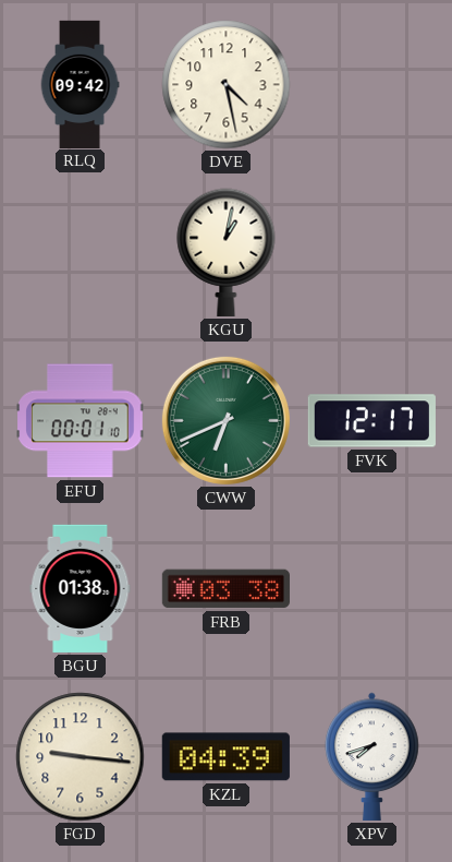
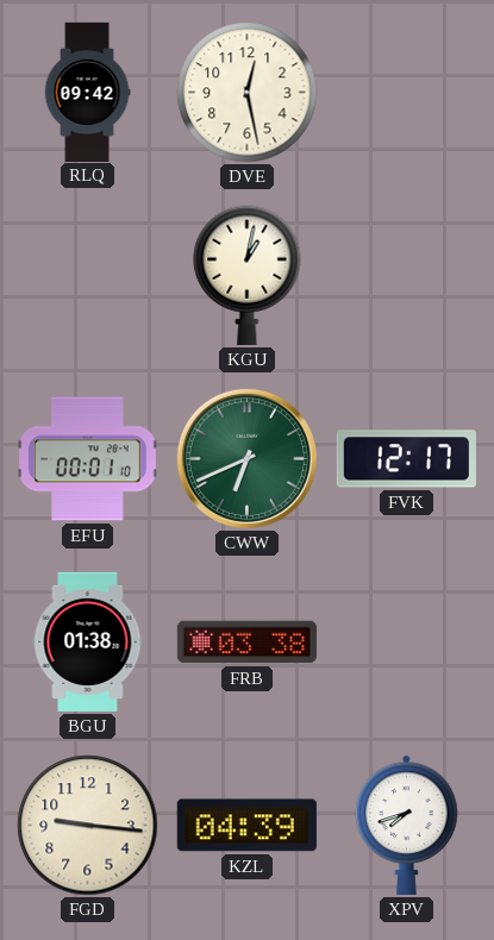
DVE: 4:28 -> 12:28 (248, 93)
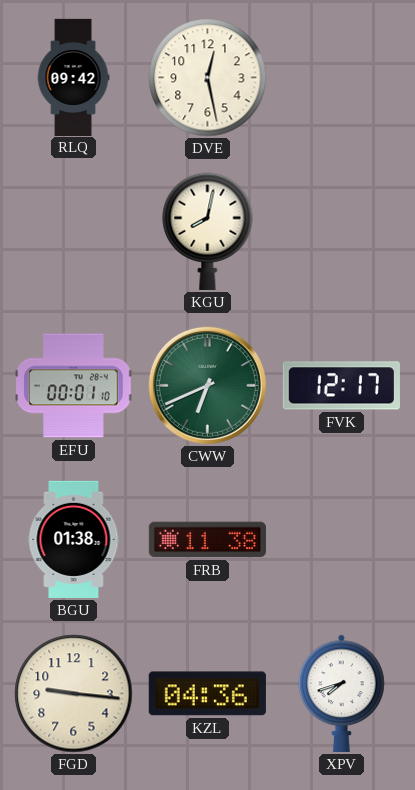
KGU: 1:02 -> 8:02 (208, 231)
FRB: 03:38 -> 11:38 (207, 540)
KZL: 04:39 -> 04:36 (207, 694)
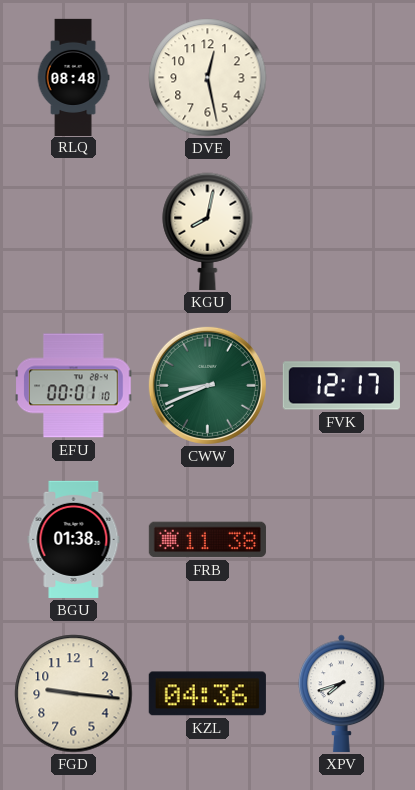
RLQ: 09:42 -> 08:48 (73, 77)
CWW: 6:41 -> 8:41 (207, 385)
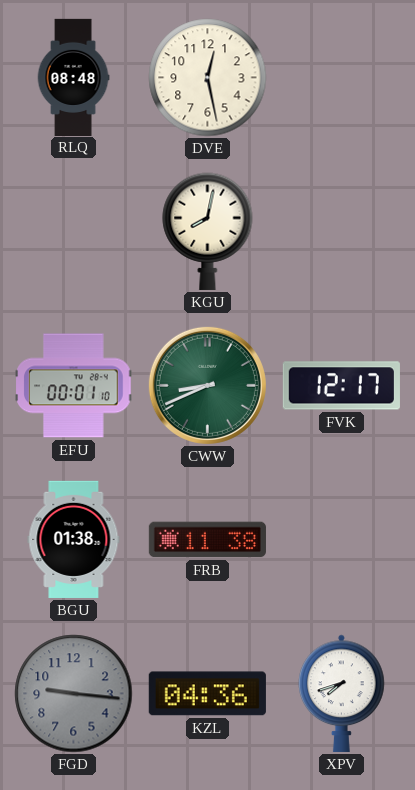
FGD dial: cream -> grey (74, 694)
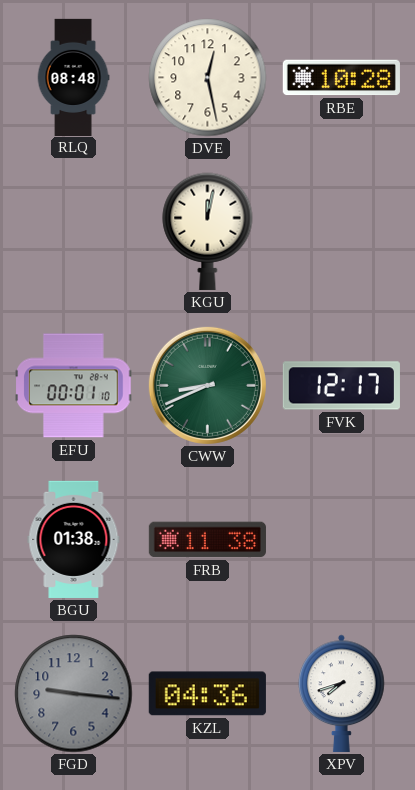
RBE: none -> 10:28 (341, 78)
KGU: 8:02 -> 12:02 (208, 231)
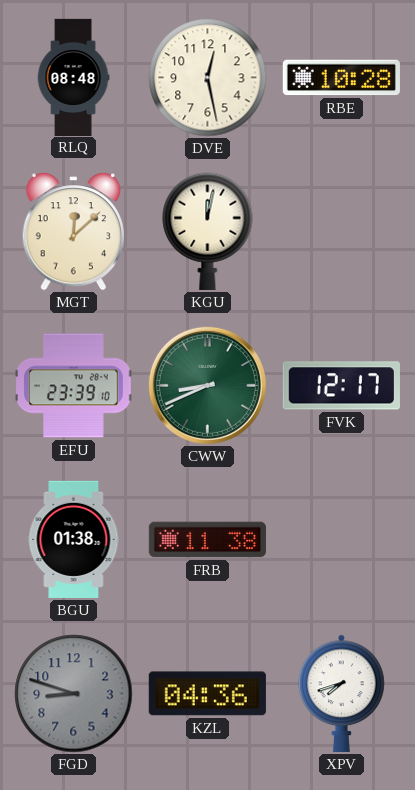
MGT: none -> 12:08 (73, 232)
EFU: 00:01 -> 23:39 (74, 386)
FGD: 9:16 -> 8:48 (74, 694)
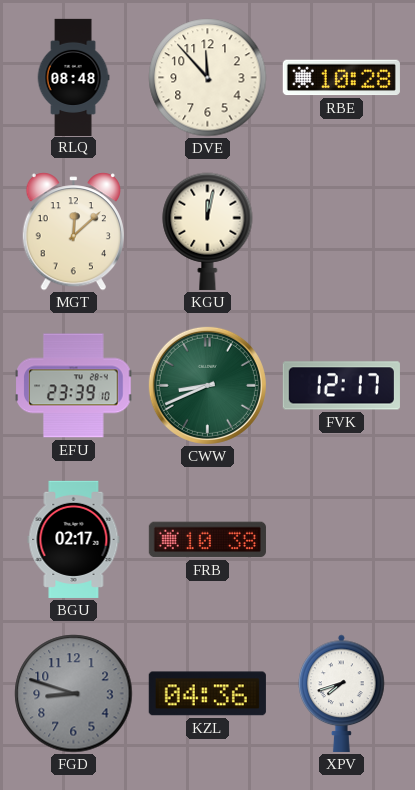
DVE: 12:28 -> 11:53 (208, 78)
BGU: 01:38 -> 02:17 (74, 539)
FRB: 11:38 -> 10:38 (207, 540)
